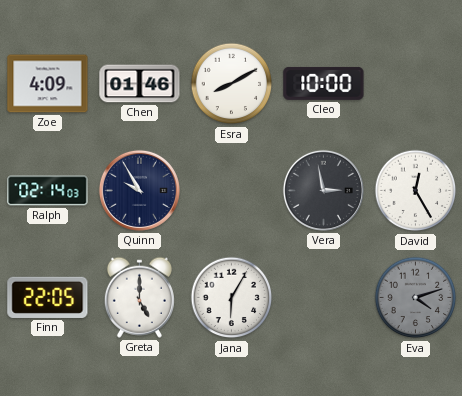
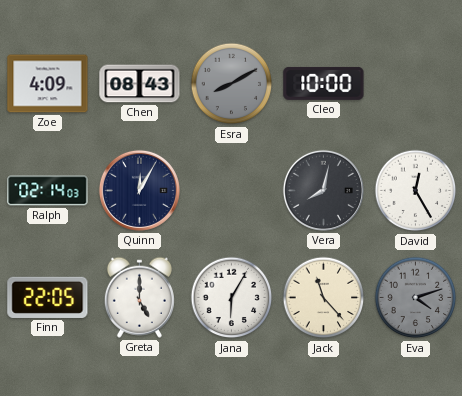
Chen: 01:46 -> 08:43 (140, 84)
Esra dial: white -> grey (232, 84)
Quinn: 9:55 -> 12:05 (139, 190)
Vera: 2:58 -> 8:02 (323, 190)
Jack: none -> 11:23 (324, 298)
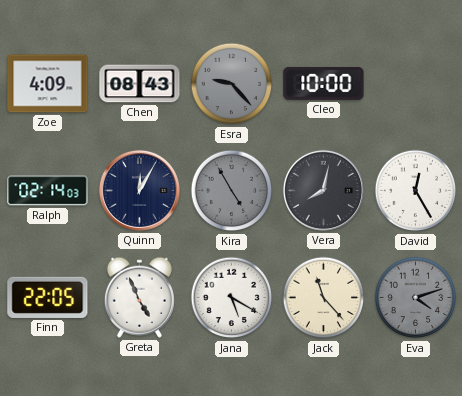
Esra: 8:10 -> 9:23 (232, 84)
Kira: none -> 4:55 (232, 191)
Greta: 5:00 -> 4:56 (139, 297)
Jana: 6:05 -> 5:20 (232, 298)
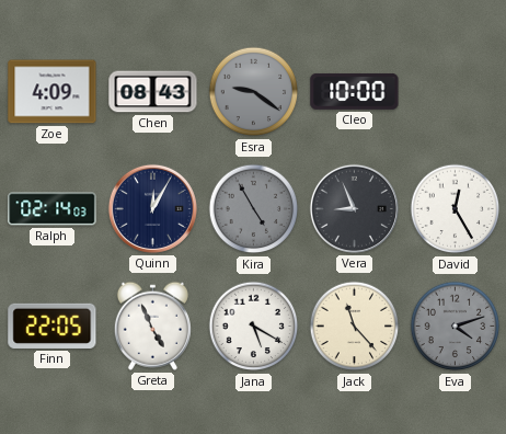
Esra: 9:23 -> 9:21 (254, 92)
Vera: 8:02 -> 8:56 (354, 208)
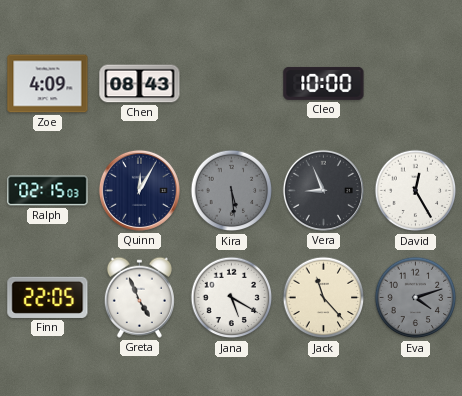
Esra: 9:21 -> none (254, 92)
Ralph: 02:14 -> 02:15 (48, 191)
Kira: 4:55 -> 5:29 (232, 191)
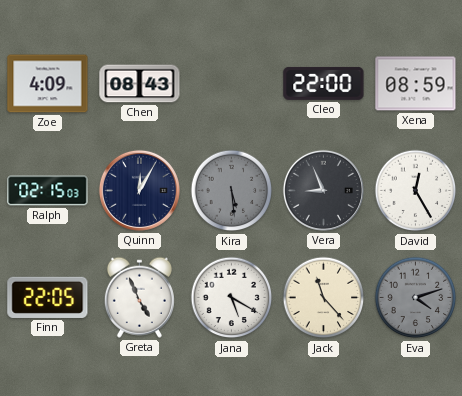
Cleo: 10:00 -> 22:00 (324, 83)
Xena: none -> 08:59 (416, 84)
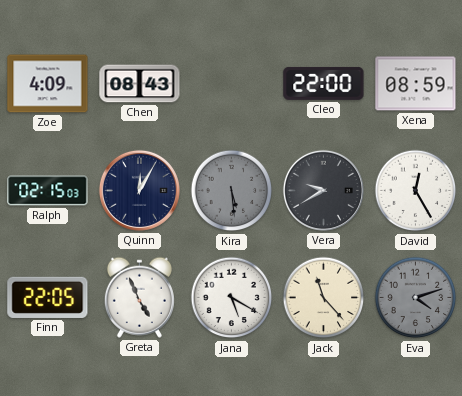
Vera: 8:56 -> 9:40 (323, 190)
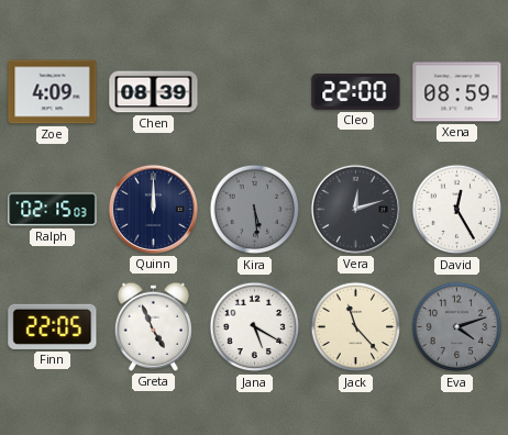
Chen: 08:43 -> 08:39 (154, 92)
Quinn: 12:05 -> 12:00 (153, 209)
Vera: 9:40 -> 12:12 (355, 209)
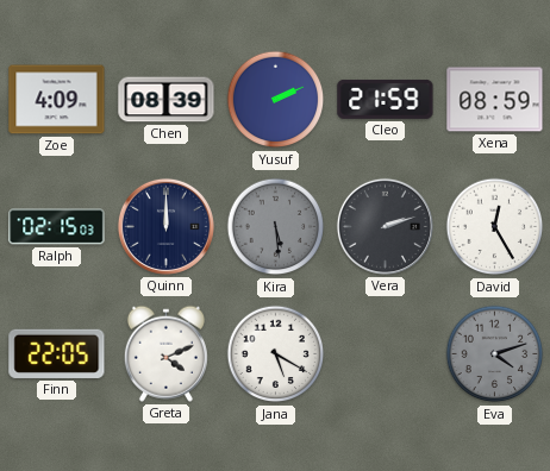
Yusuf: none -> 2:11 (276, 100)
Cleo: 22:00 -> 21:59 (386, 99)
Vera: 12:12 -> 2:12 (385, 226)
Greta: 4:56 -> 4:11 (165, 353)
Jack: 11:23 -> none (356, 327)
